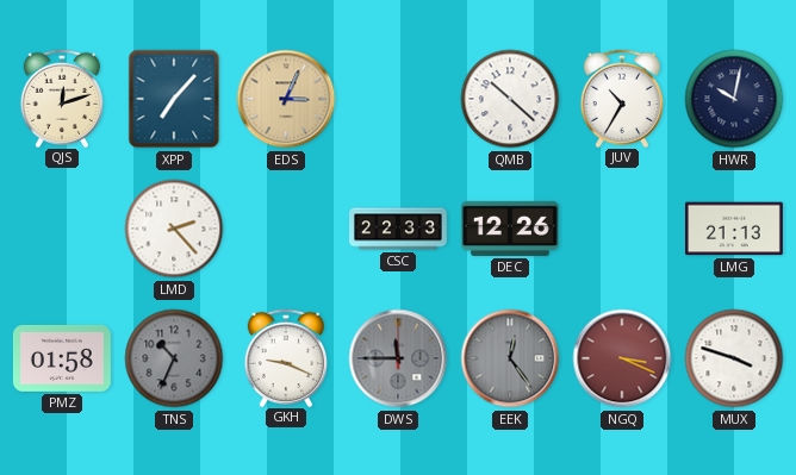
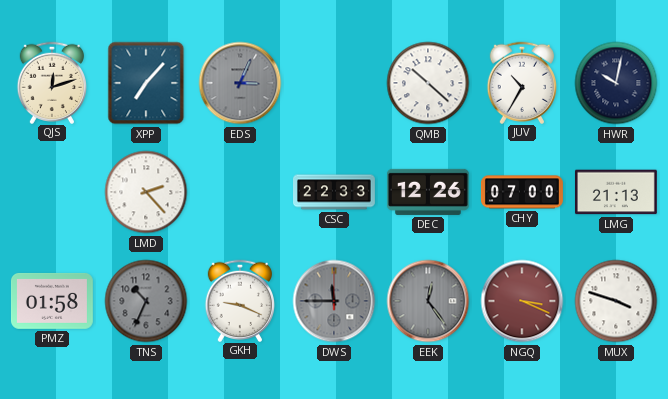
EDS dial: champagne -> grey (240, 83)
CHY: none -> 07:00 (522, 192)
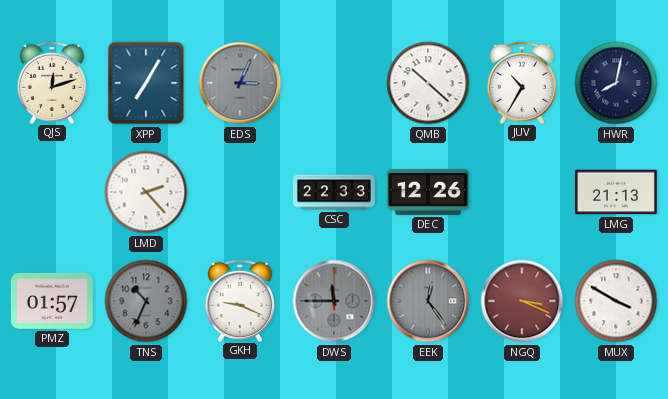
XPP: 7:07 -> 7:05 (146, 83)
HWR: 10:02 -> 8:02 (616, 83)
CHY: 07:00 -> none (522, 192)
PMZ: 01:58 -> 01:57 (52, 301)
MUX: 3:48 -> 3:50 (616, 301)
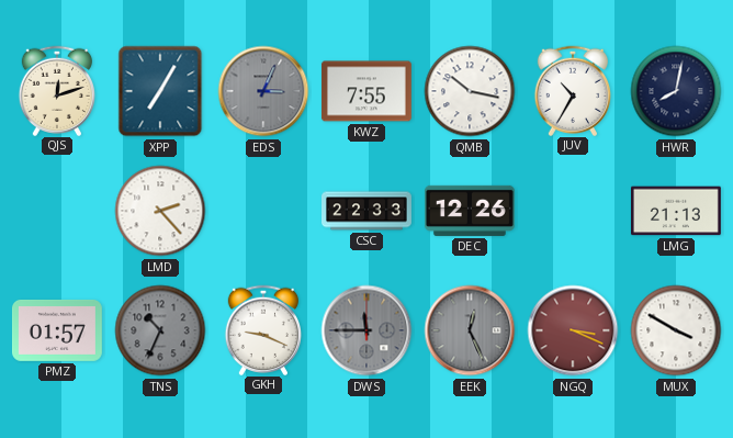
KWZ: none -> 7:55 (366, 91)
QMB: 10:22 -> 10:17 (470, 91)
EEK: 12:24 -> 12:26 (470, 330)
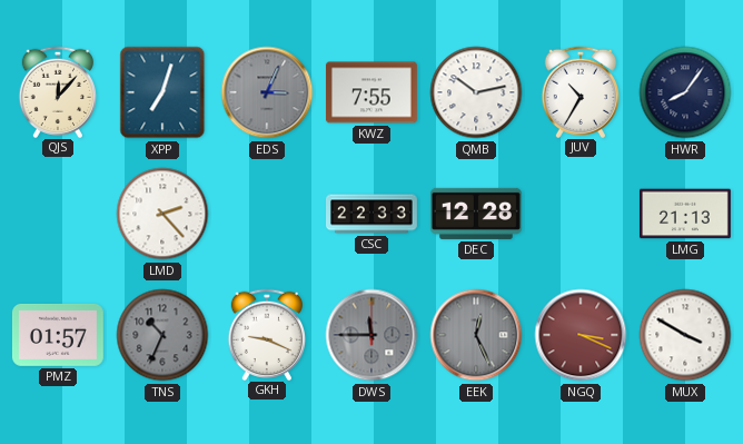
QJS: 12:12 -> 12:07 (57, 91)
XPP: 7:05 -> 7:03 (162, 92)
QMB: 10:17 -> 10:13 (476, 92)
HWR: 8:02 -> 8:06 (685, 92)
DEC: 12:26 -> 12:28 (476, 214)
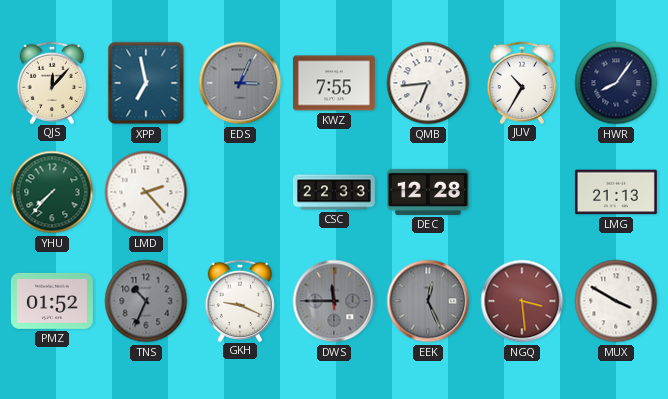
XPP: 7:03 -> 6:58 (146, 83)
QMB: 10:13 -> 6:44 (428, 83)
YHU: none -> 7:37 (52, 192)
PMZ: 01:57 -> 01:52 (52, 301)
NGQ: 3:19 -> 3:29 (522, 301)
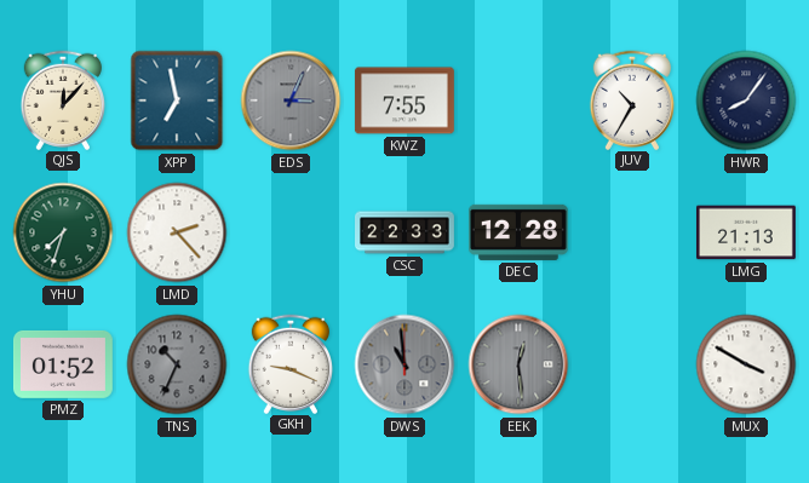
QMB: 6:44 -> none (428, 83)
YHU: 7:37 -> 7:33 (63, 232)
DWS: 11:45 -> 10:59 (404, 364)
EEK: 12:26 -> 12:29 (518, 364)
NGQ: 3:29 -> none (522, 301)
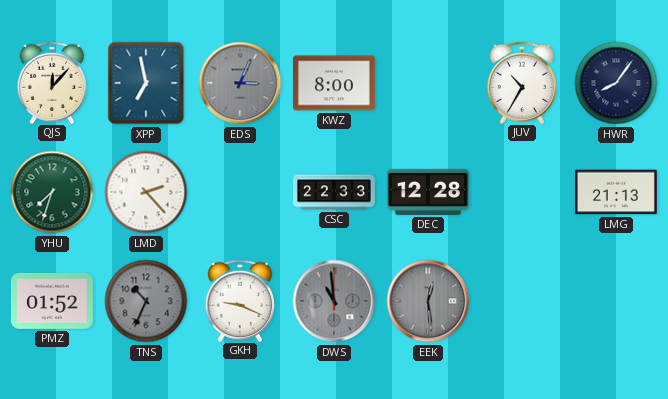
KWZ: 7:55 -> 8:00 (334, 83)
MUX: 3:50 -> none (746, 364)
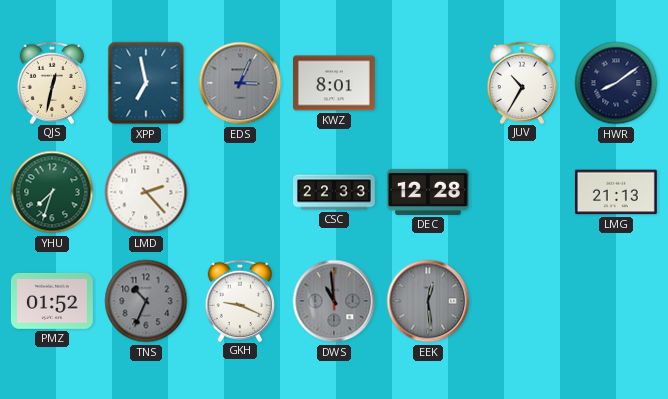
QJS: 12:07 -> 12:32 (51, 82)
KWZ: 8:00 -> 8:01 (334, 83)
HWR: 8:06 -> 8:09 (616, 83)
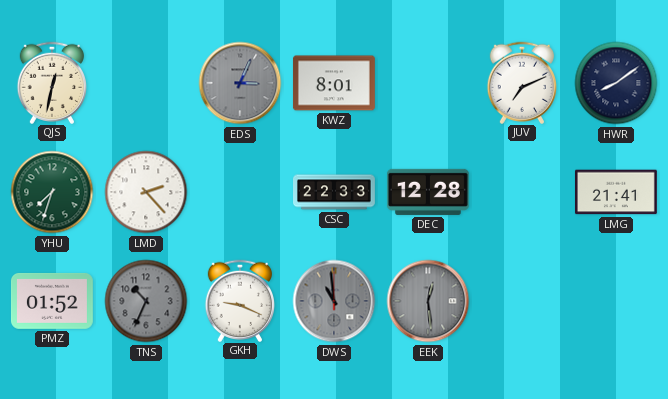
XPP: 6:58 -> none (146, 83)
JUV: 10:35 -> 7:11 (521, 82)
LMG: 21:13 -> 21:41 (616, 192)
